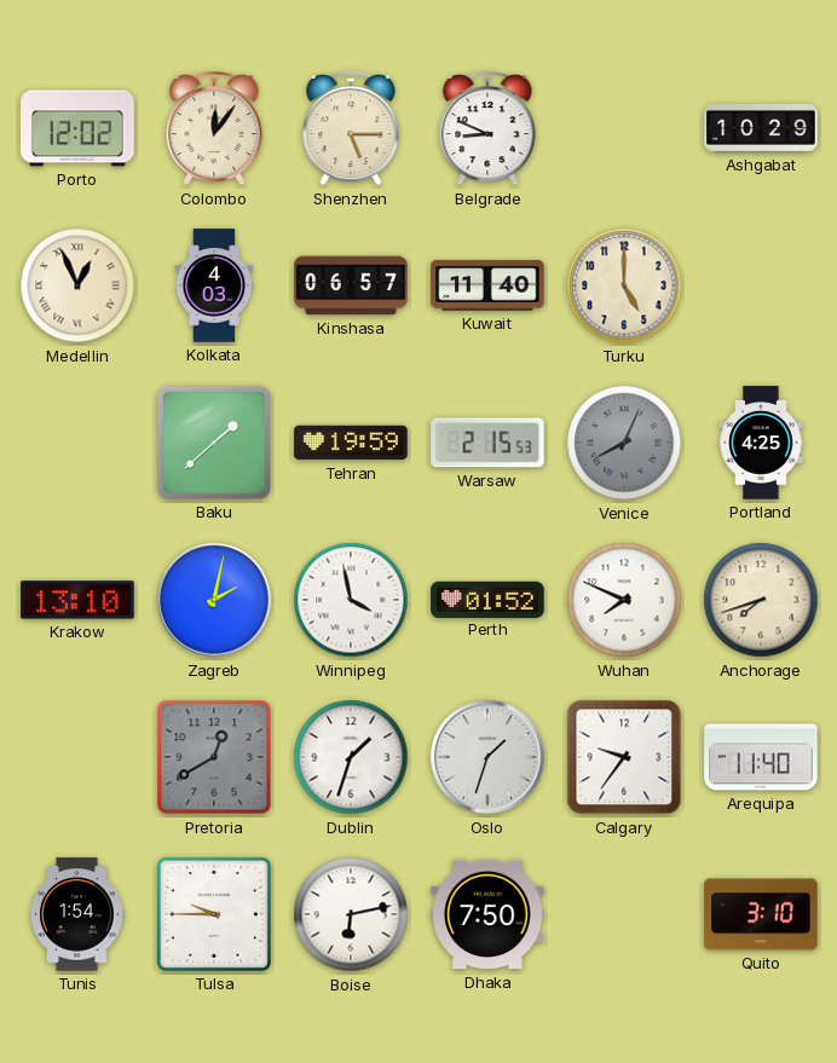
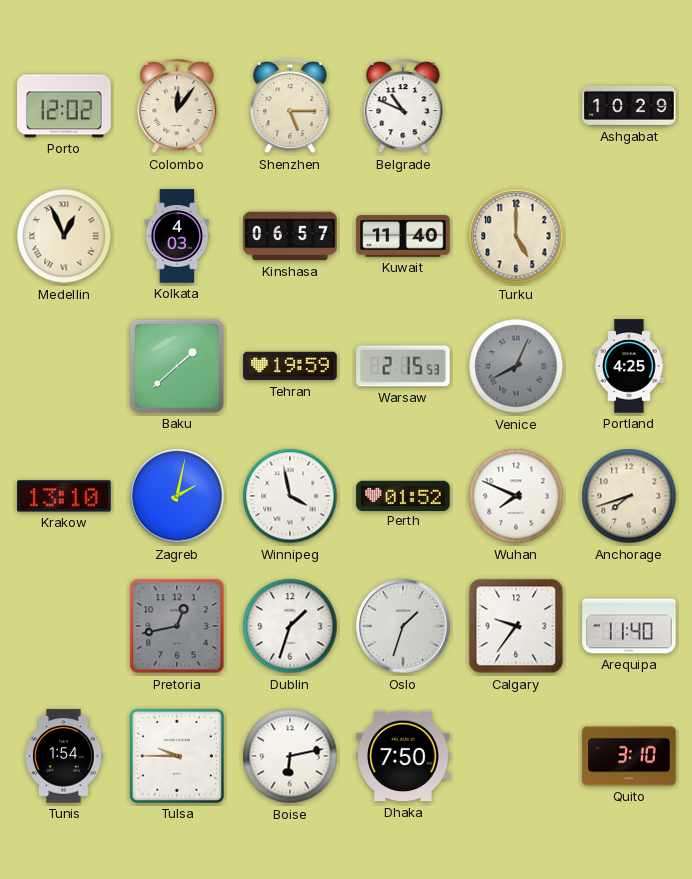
Belgrade: 8:49 -> 10:49 (403, 106)
Pretoria: 12:40 -> 12:43 (177, 626)
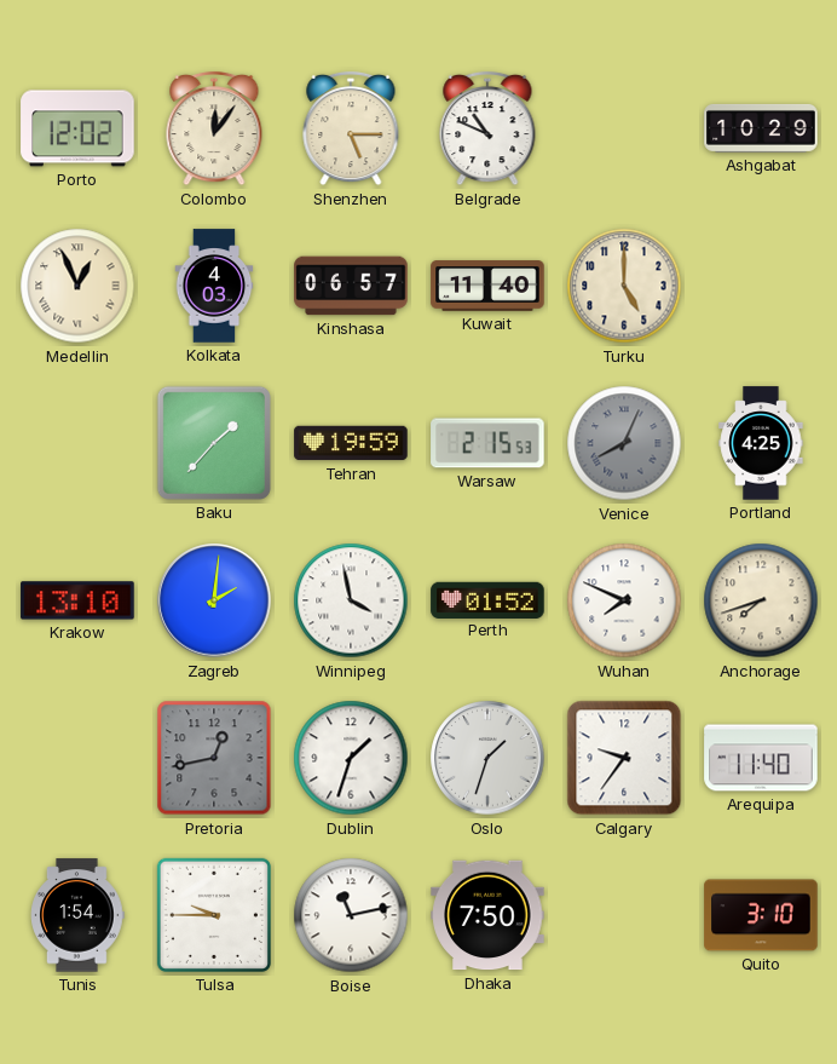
Baku: 1:38 -> 1:37 (214, 443)
Zagreb: 2:02 -> 2:01 (214, 600)
Boise: 6:13 -> 11:13 (351, 915)
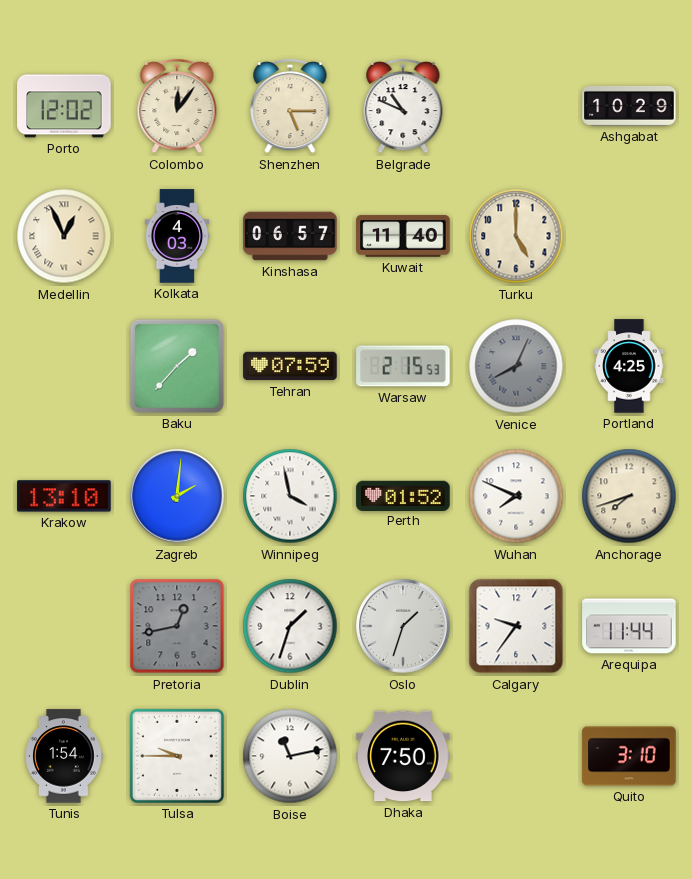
Tehran: 19:59 -> 07:59 (290, 366)
Arequipa: 11:40 -> 11:44 (629, 626)
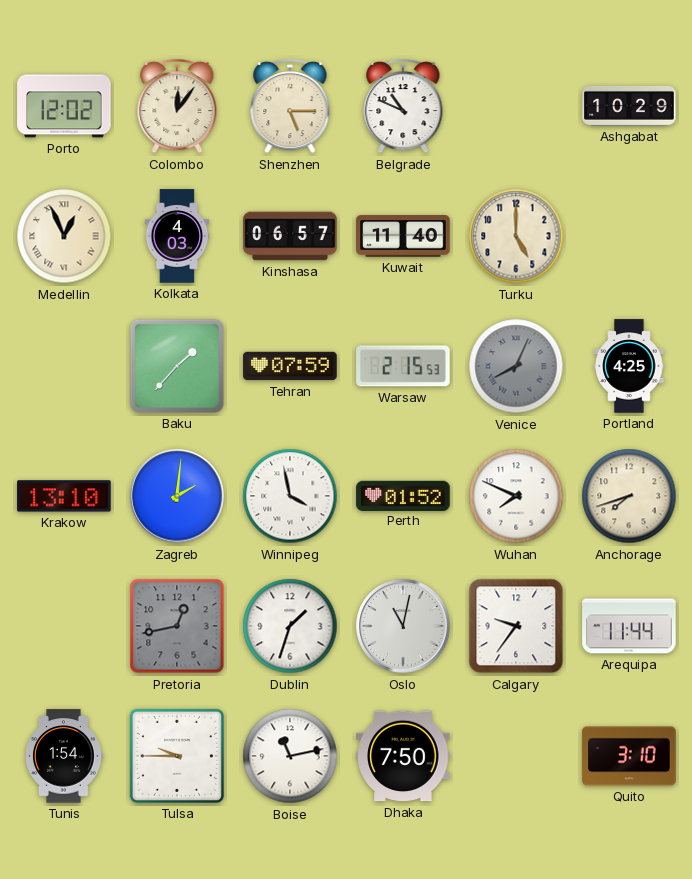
Oslo: 1:33 -> 11:02 (403, 626)
